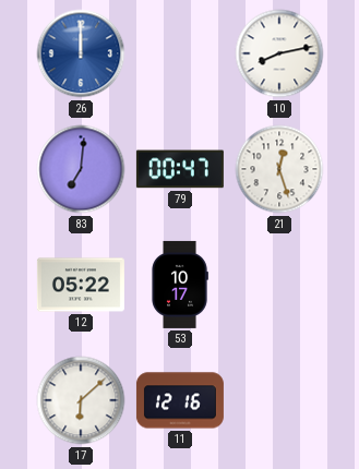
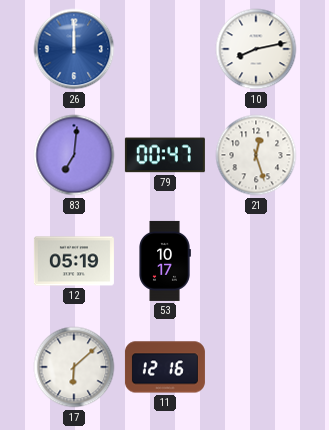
12: 05:22 -> 05:19 (74, 261)
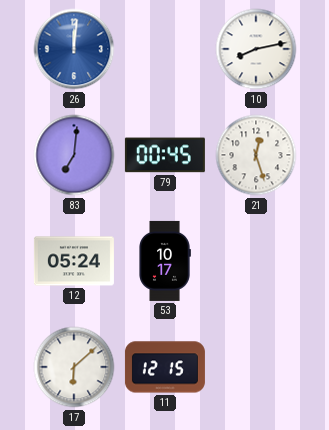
26: 12:00 -> 12:01 (74, 49)
79: 00:47 -> 00:45 (165, 155)
12: 05:19 -> 05:24 (74, 261)
11: 12:16 -> 12:15 (165, 367)
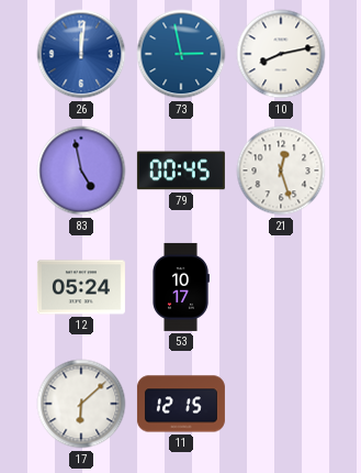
73: none -> 2:58 (181, 54)
83: 7:01 -> 4:58 (81, 170)
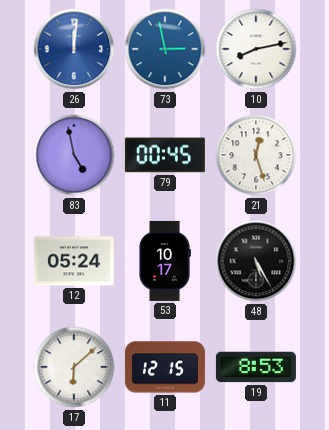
48: none -> 5:25 (256, 261)
19: none -> 8:53 (256, 367)
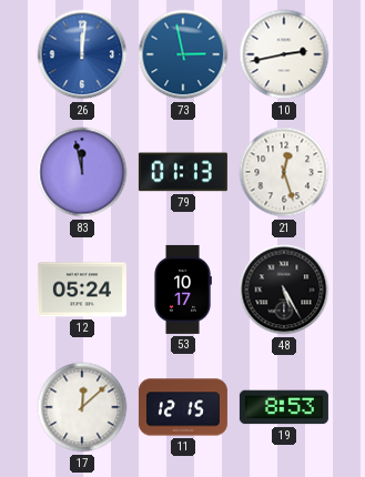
10: 8:13 -> 2:43 (284, 54)
83: 4:58 -> 11:58 (82, 172)
79: 00:45 -> 01:13 (183, 172)
17: 6:08 -> 12:08 (82, 407)
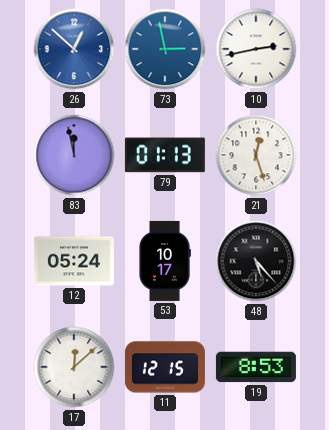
26: 12:01 -> 12:52 (74, 49)
48: 5:25 -> 5:23 (256, 261)
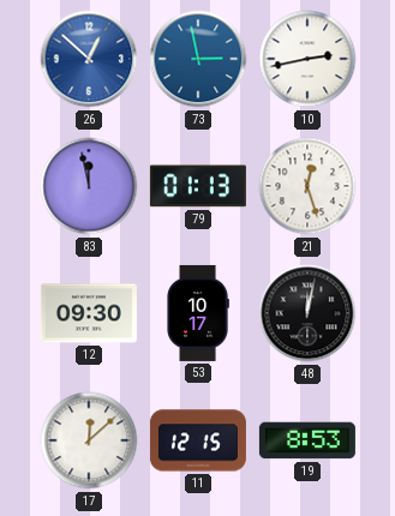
12: 05:24 -> 09:30 (89, 313)
48: 5:23 -> 12:02 (307, 313)
